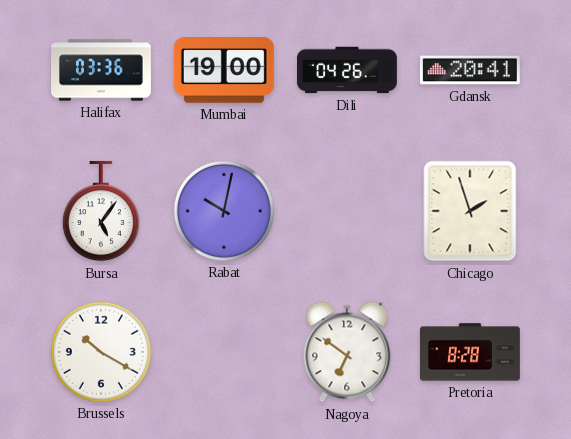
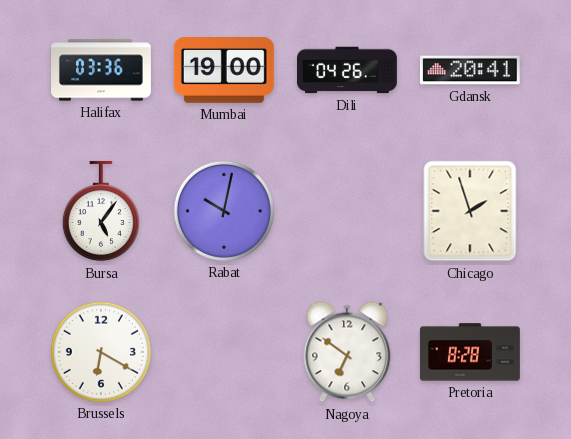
Brussels: 10:20 -> 6:20 (101, 352)
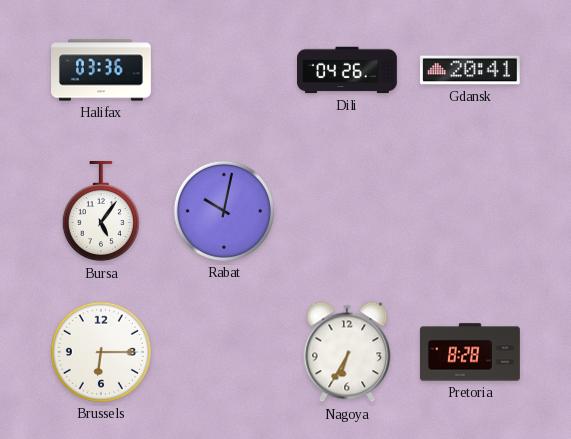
Mumbai: 19:00 -> none (224, 71)
Chicago: 1:57 -> none (470, 211)
Brussels: 6:20 -> 6:15 (101, 352)
Nagoya: 6:51 -> 6:35 (347, 352)
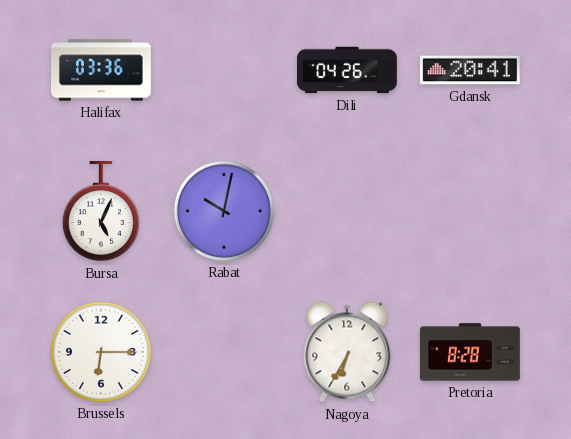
Bursa: 5:06 -> 5:04 (101, 211)
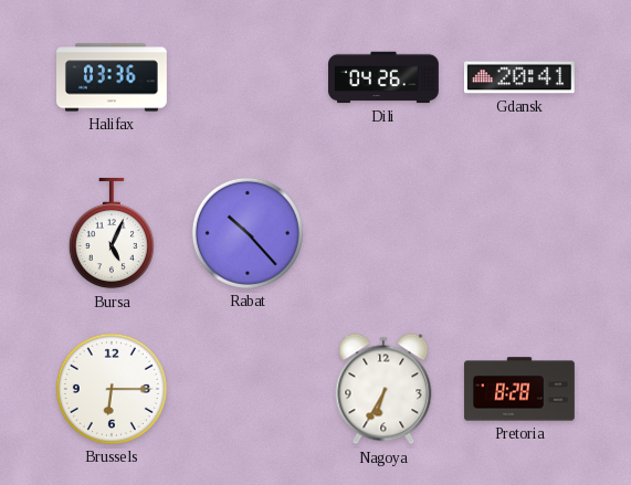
Rabat: 10:02 -> 10:23 (248, 233)
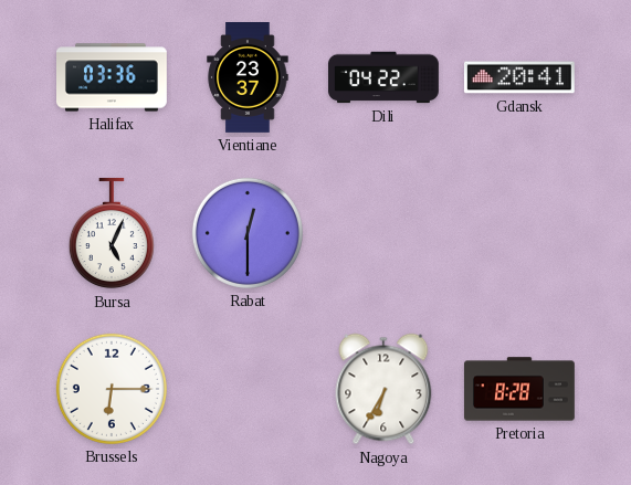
Vientiane: none -> 23:37 (248, 78)
Dili: 04:26 -> 04:22 (385, 77)
Rabat: 10:23 -> 12:30 (248, 233)
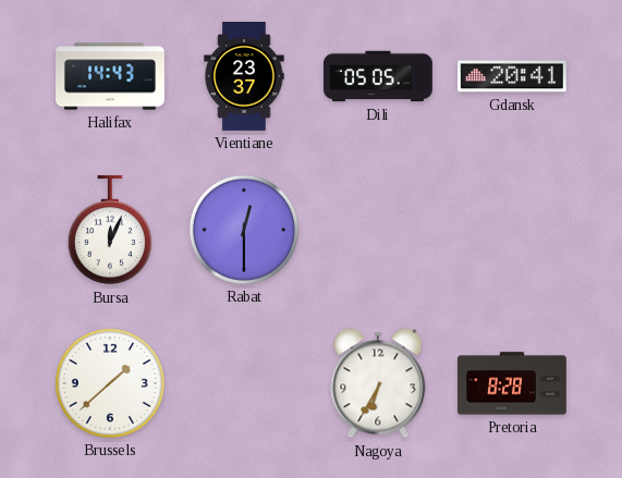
Halifax: 03:36 -> 14:43 (111, 76)
Dili: 04:22 -> 05:05 (379, 76)
Bursa: 5:04 -> 12:04 (110, 230)
Brussels: 6:15 -> 1:38 (110, 383)
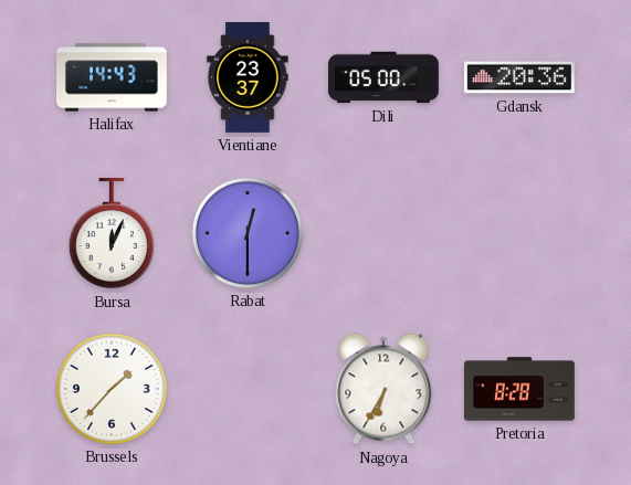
Dili: 05:05 -> 05:00 (385, 77)
Gdansk: 20:41 -> 20:36 (519, 77)
Brussels: 1:38 -> 1:37 (112, 389)
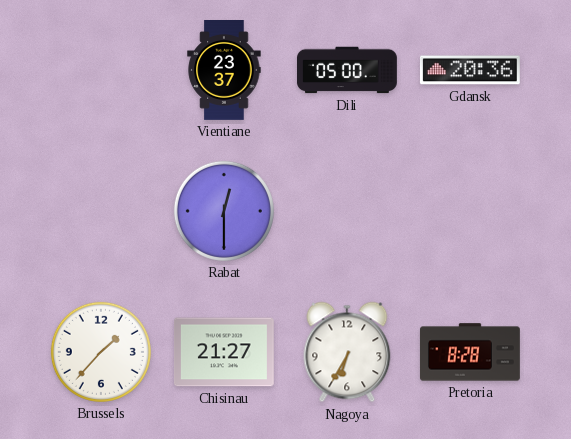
Halifax: 14:43 -> none (113, 77)
Bursa: 12:04 -> none (112, 233)
Chisinau: none -> 21:27 (224, 352)
